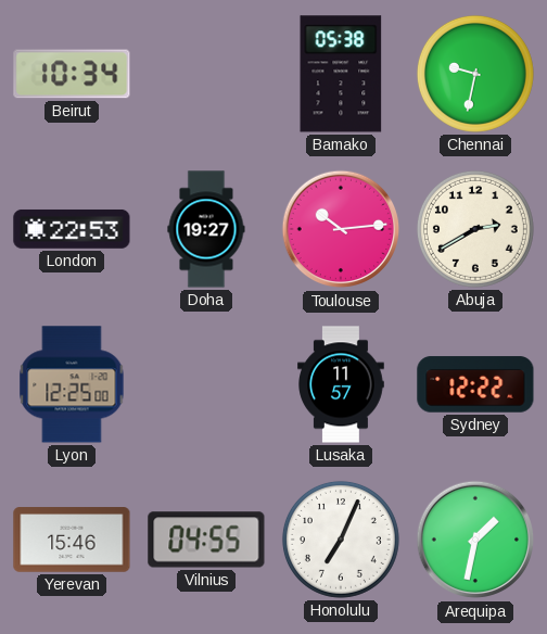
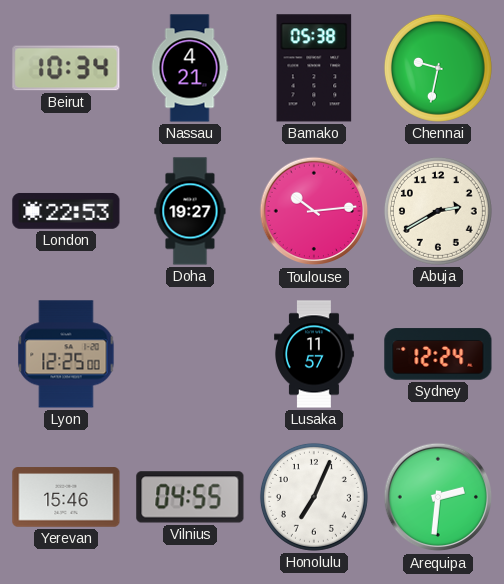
Nassau: none -> 4:21 (190, 68)
Sydney: 12:22 -> 12:24 (438, 354)
Arequipa: 1:32 -> 2:31 (438, 497)
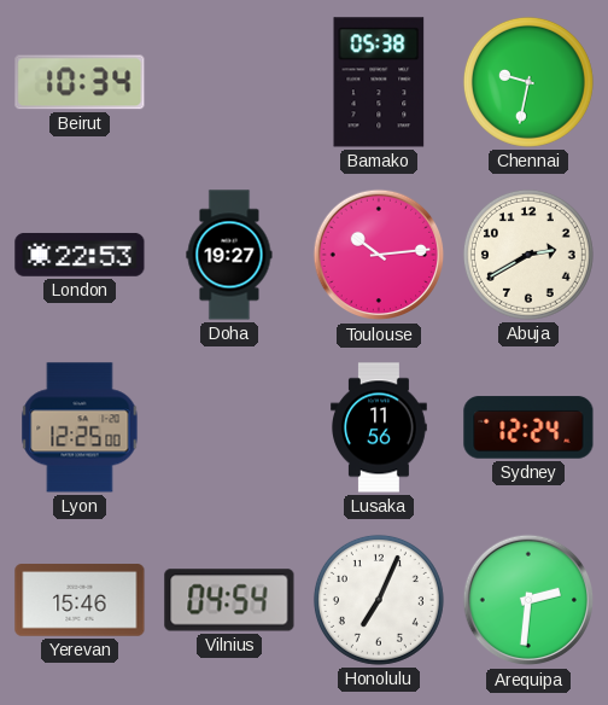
Nassau: 4:21 -> none (190, 68)
Lusaka: 11:57 -> 11:56 (380, 427)
Vilnius: 04:55 -> 04:54 (229, 600)
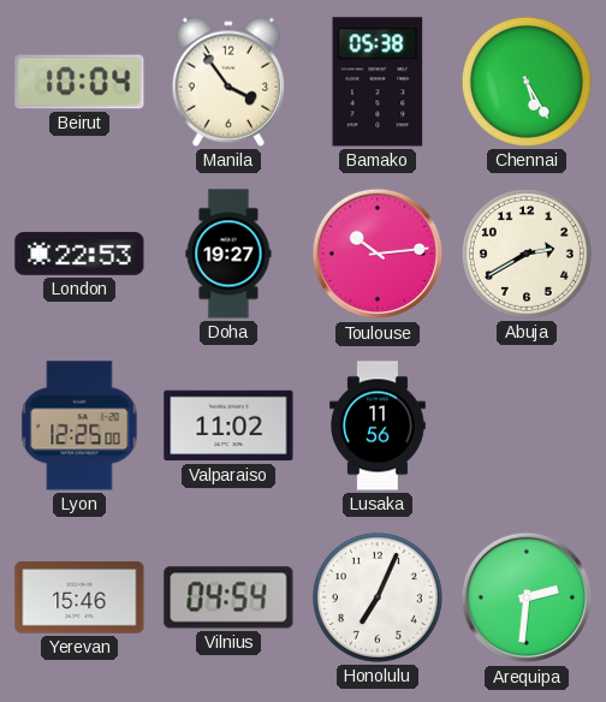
Beirut: 10:34 -> 10:04 (79, 82)
Manila: none -> 3:54 (227, 82)
Chennai: 9:32 -> 5:25 (527, 82)
Valparaiso: none -> 11:02 (228, 426)
Sydney: 12:24 -> none (528, 427)
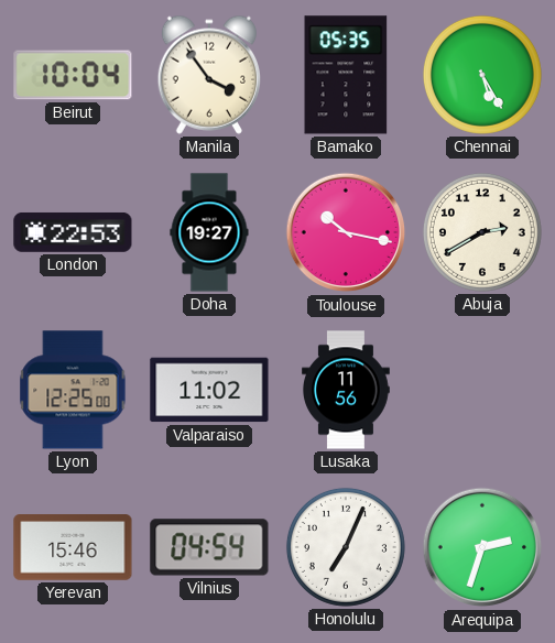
Bamako: 05:38 -> 05:35 (346, 75)
Toulouse: 10:14 -> 10:17 (346, 232)
Arequipa: 2:31 -> 2:33 (482, 547)
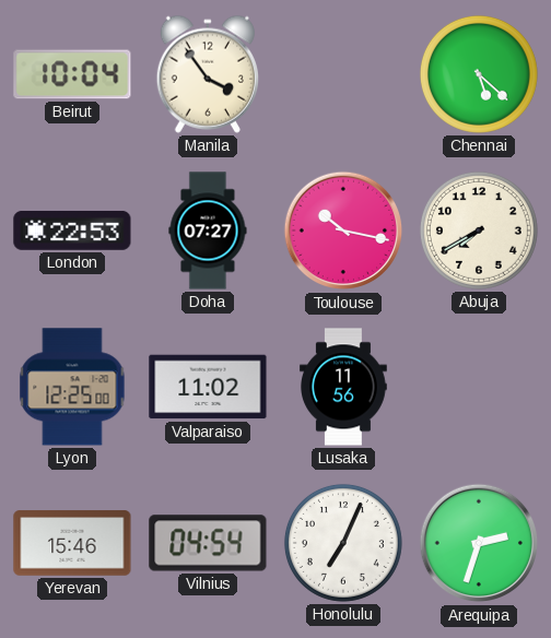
Bamako: 05:35 -> none (346, 75)
Chennai: 5:25 -> 5:22 (479, 74)
Doha: 19:27 -> 07:27 (208, 231)
Abuja: 2:40 -> 7:40 (479, 231)
